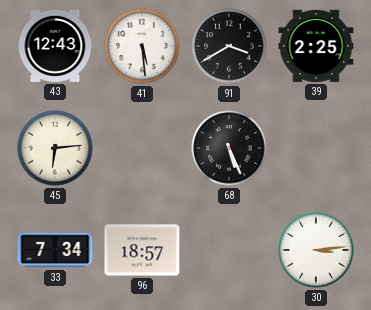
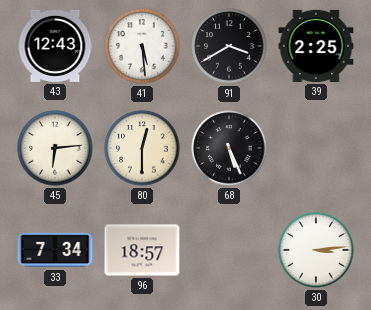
80: none -> 12:30 (142, 148)
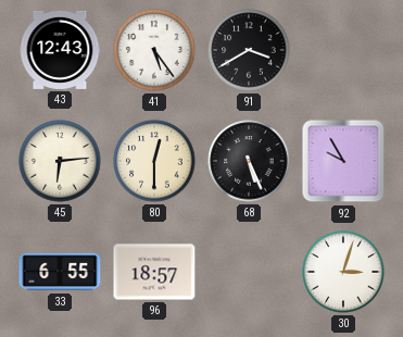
41: 5:29 -> 5:24 (154, 50)
39: 2:25 -> none (316, 46)
92: none -> 9:55 (343, 161)
33: 7:34 -> 6:55 (60, 272)
30: 3:14 -> 3:03 (343, 272)
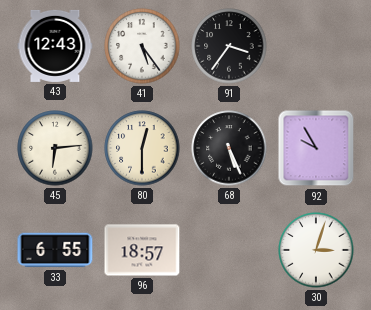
91: 3:40 -> 3:36 (229, 46)
